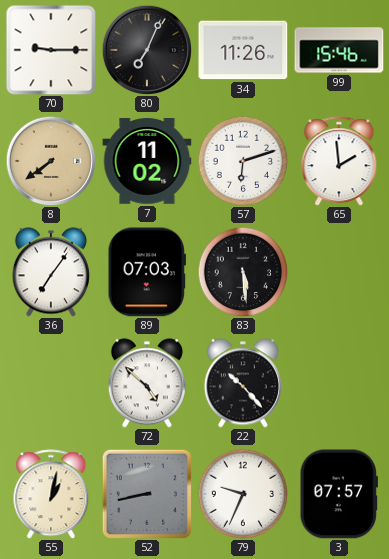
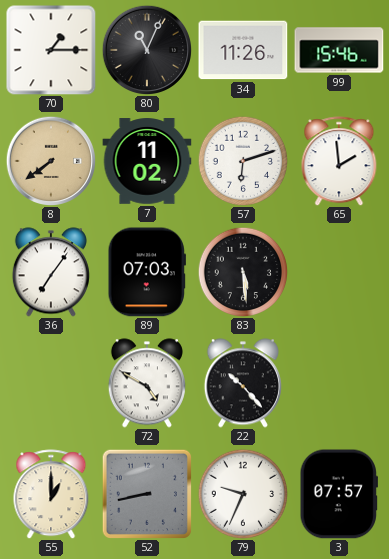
70: 9:15 -> 1:15 (51, 50)
80: 7:04 -> 11:04 (146, 49)
72: 4:52 -> 4:50 (147, 383)
55: 1:02 -> 1:00 (51, 494)
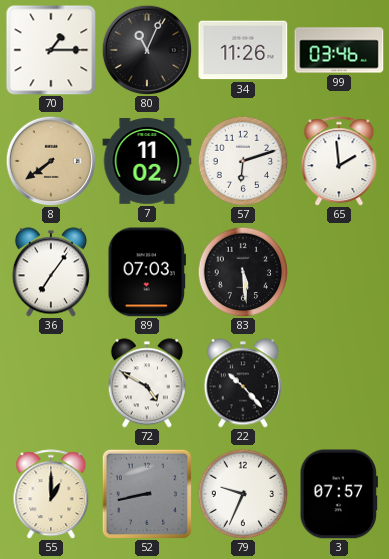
99: 15:46 -> 03:46 (339, 50)
